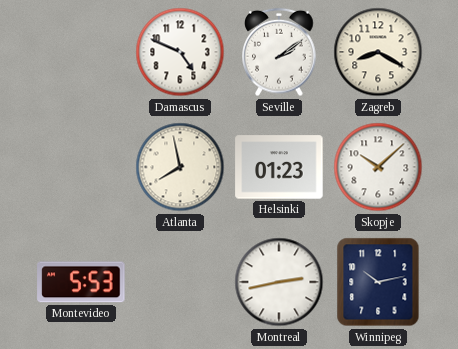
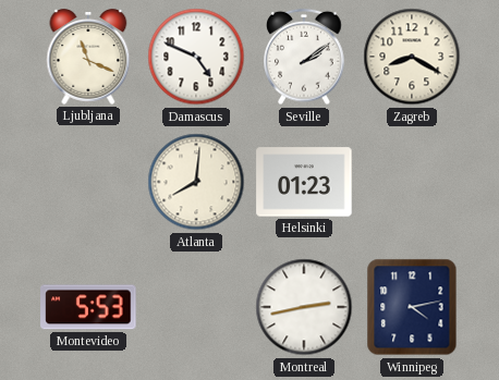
Ljubljana: none -> 11:19 (88, 57)
Atlanta: 7:58 -> 8:01 (196, 182)
Skopje: 10:08 -> none (378, 167)
Winnipeg: 10:13 -> 4:13 (412, 307)
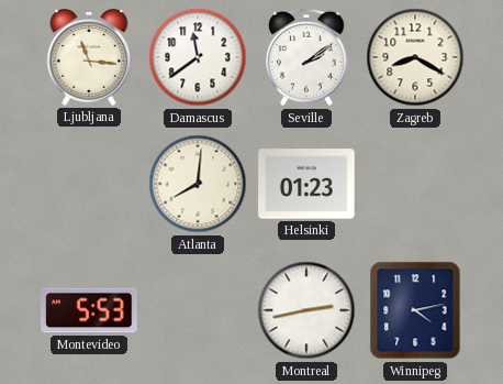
Ljubljana: 11:19 -> 11:16 (89, 57)
Damascus: 4:49 -> 11:39 (198, 57)
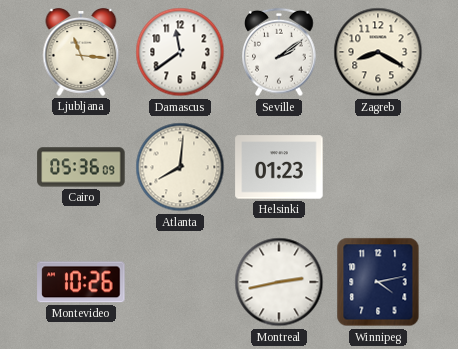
Cairo: none -> 05:36 (81, 167)
Montevideo: 5:53 -> 10:26 (81, 282)
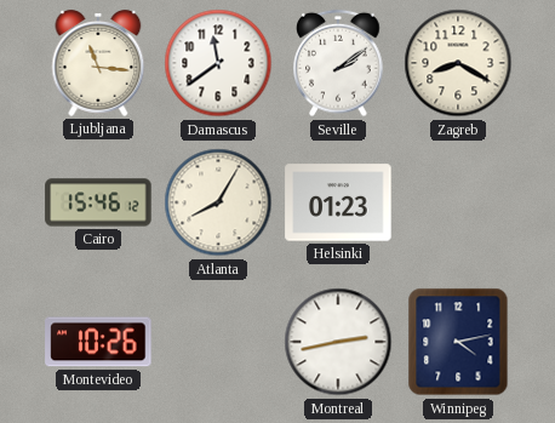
Cairo: 05:36 -> 15:46 (98, 202)
Atlanta: 8:01 -> 8:05 (218, 202)
